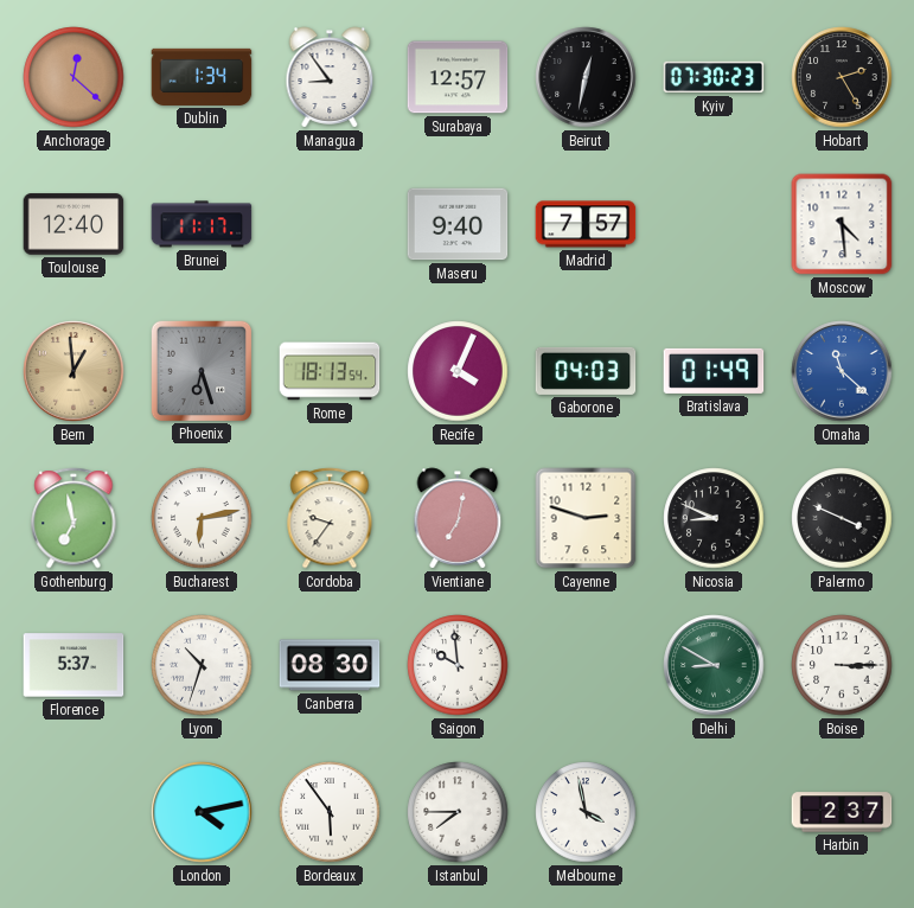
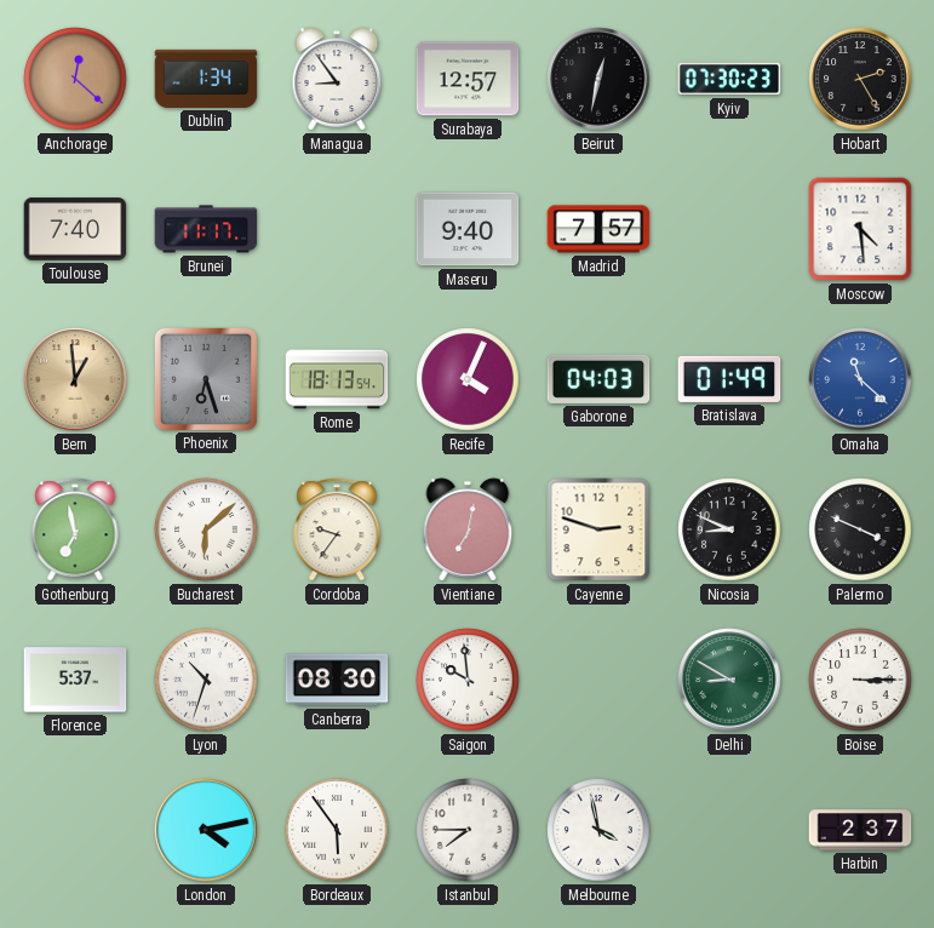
Toulouse: 12:40 -> 7:40 (75, 229)
Bucharest: 6:13 -> 6:08 (206, 529)
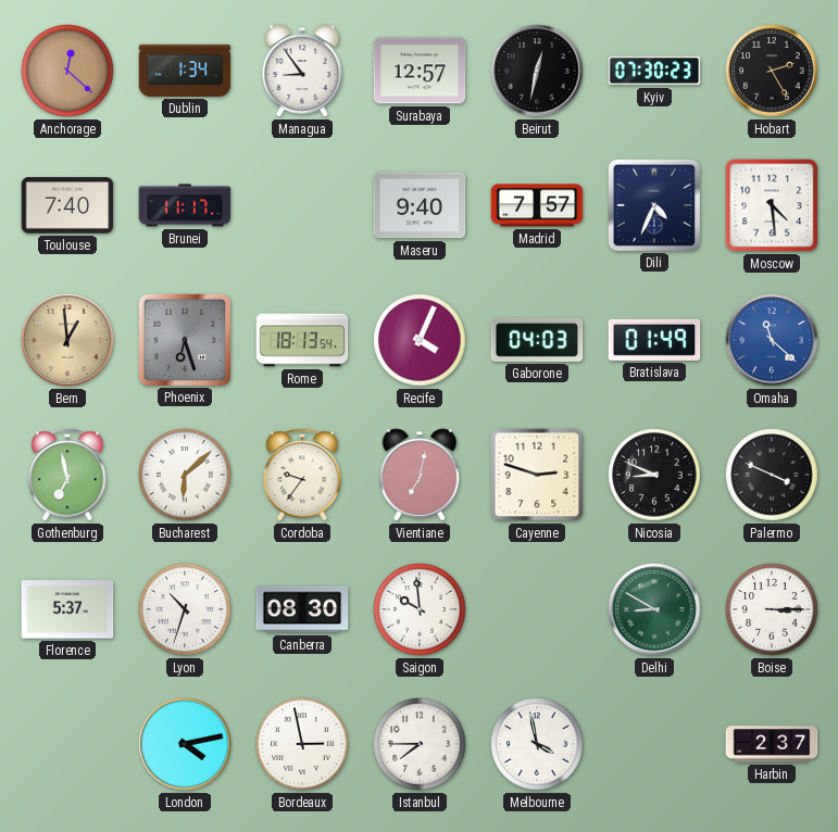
Dili: none -> 4:34 (653, 204)
Bordeaux: 5:54 -> 2:58 (302, 744)
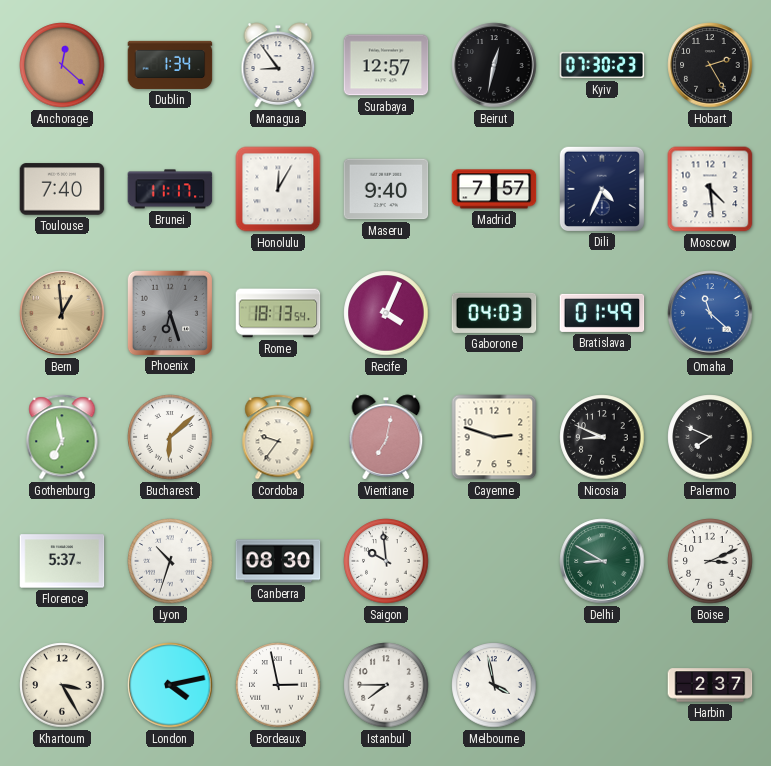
Honolulu: none -> 12:05 (278, 189)
Palermo: 3:49 -> 7:49 (710, 437)
Boise: 3:15 -> 3:11 (710, 561)
Khartoum: none -> 3:25 (62, 685)
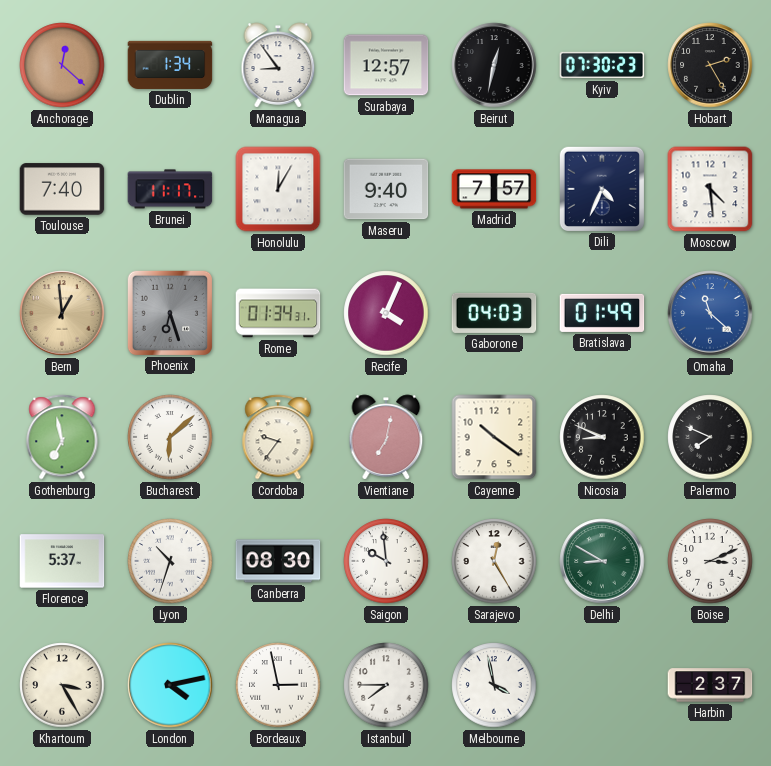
Rome: 18:13 -> 01:34 (278, 313)
Cayenne: 2:48 -> 10:21 (494, 437)
Sarajevo: none -> 12:25 (494, 561)
